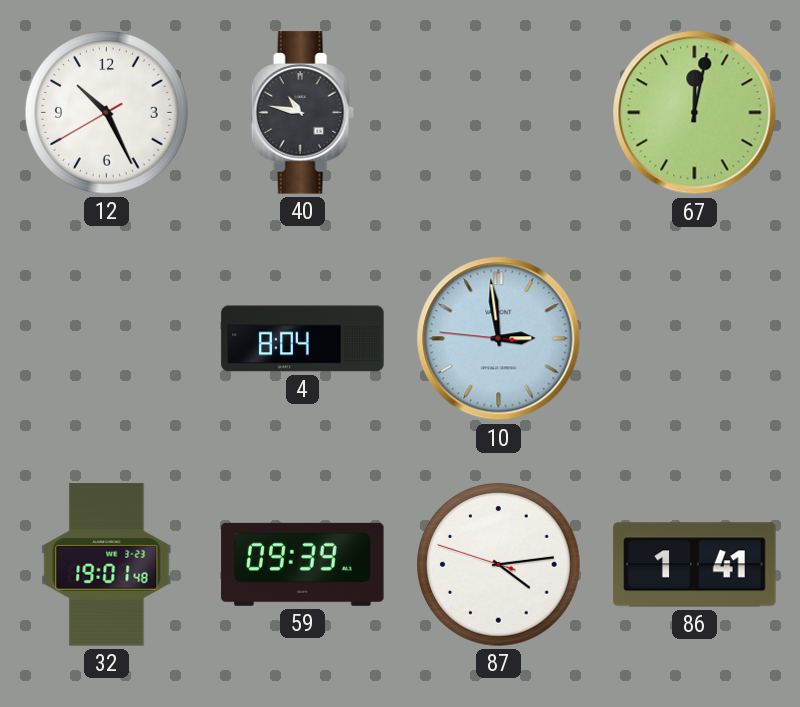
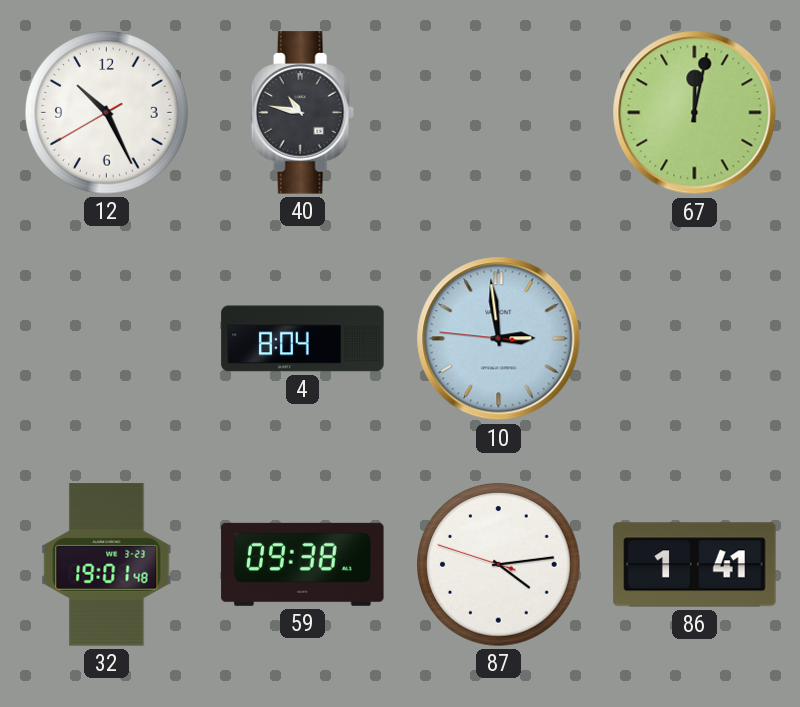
59: 09:39 -> 09:38 (303, 564)
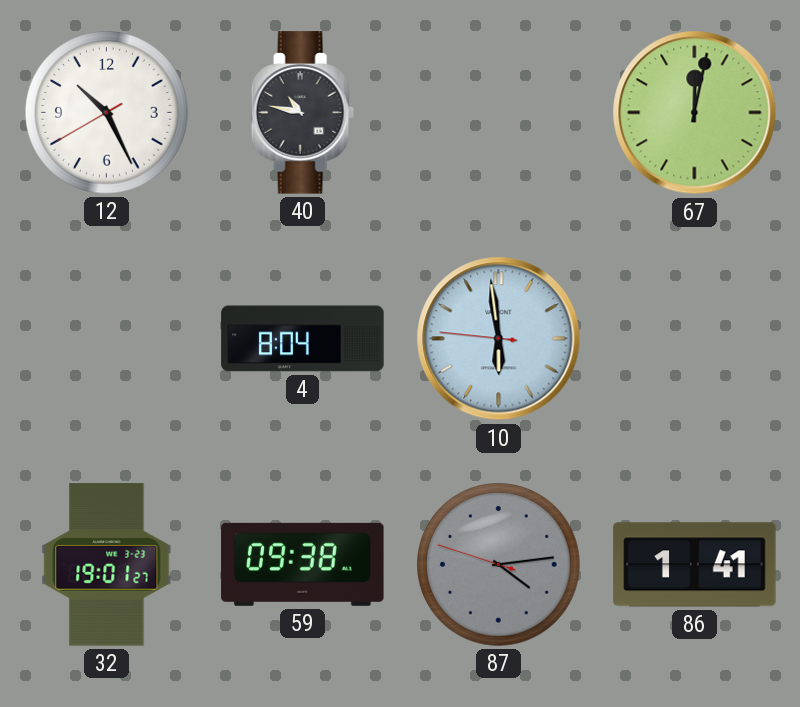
10: 2:58 -> 5:58 (499, 339)
32: 19:01:48 -> 19:01:27 (107, 565)
87 dial: white -> grey (499, 565)
